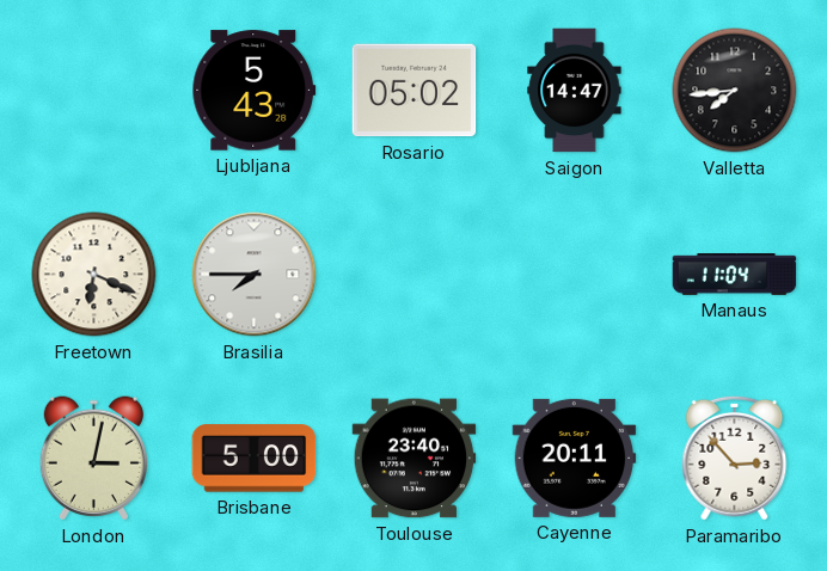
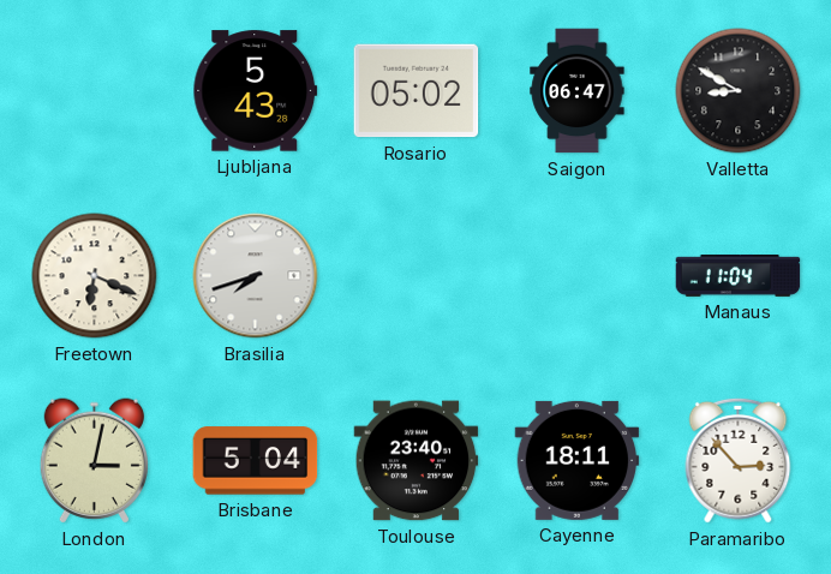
Saigon: 14:47 -> 06:47 (578, 91)
Valletta: 7:44 -> 8:50 (739, 91)
Brasilia: 7:45 -> 7:42 (256, 276)
Brisbane: 5:00 -> 5:04 (256, 461)
Cayenne: 20:11 -> 18:11 (578, 460)
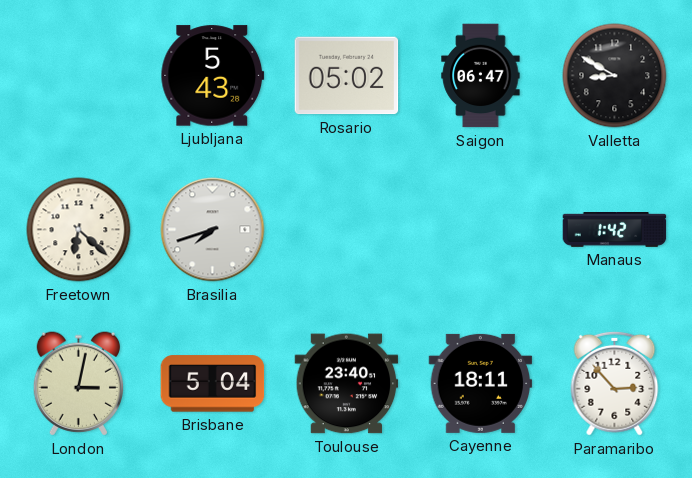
Freetown: 6:19 -> 6:22 (79, 230)
Manaus: 11:04 -> 1:42 (615, 230)
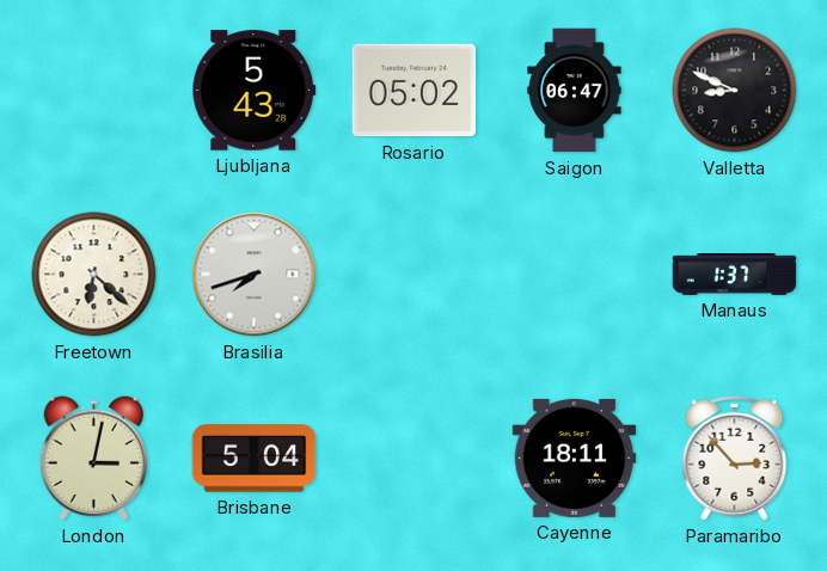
Valletta: 8:50 -> 8:49 (735, 91)
Manaus: 1:42 -> 1:37 (735, 275)
Toulouse: 23:40 -> none (347, 384)
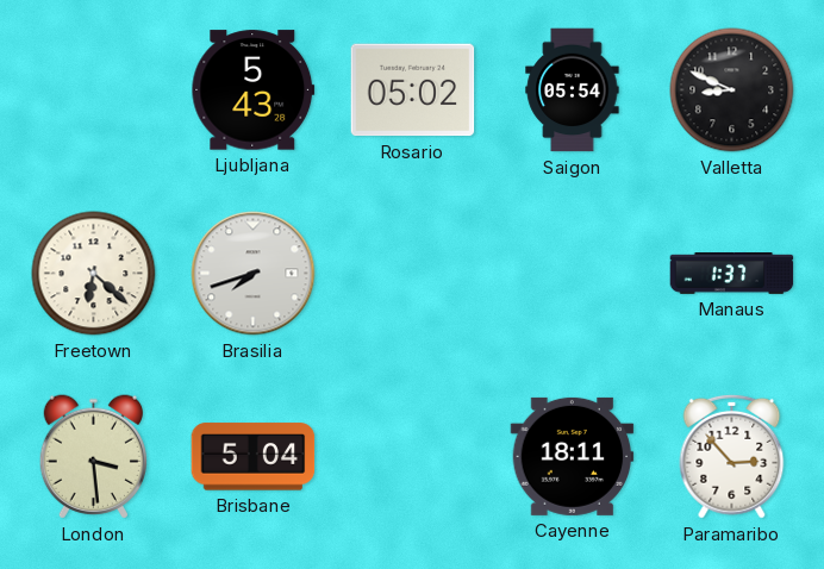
Saigon: 06:47 -> 05:54 (573, 90)
London: 3:02 -> 3:29 (93, 457)
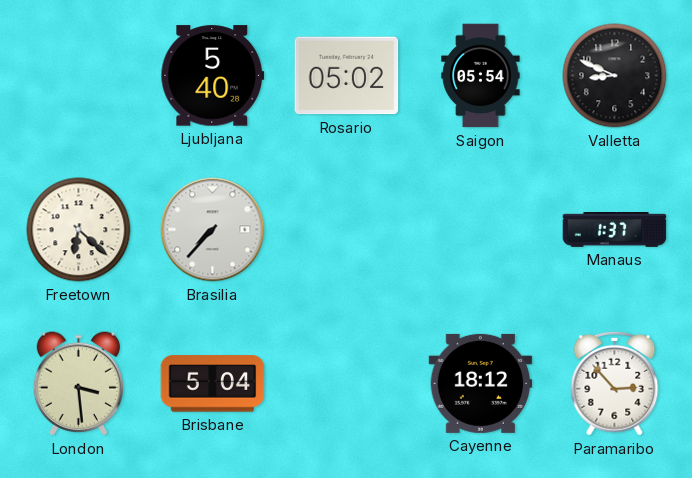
Ljubljana: 5:43 -> 5:40 (213, 76)
Brasilia: 7:42 -> 7:37 (213, 230)
Cayenne: 18:11 -> 18:12 (481, 383)
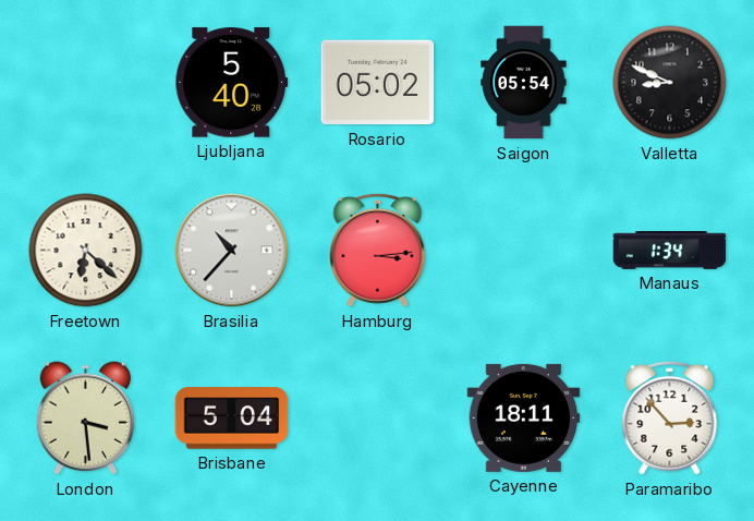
Brasilia: 7:37 -> 10:37 (232, 251)
Hamburg: none -> 3:14 (378, 250)
Manaus: 1:37 -> 1:34 (670, 251)
Cayenne: 18:12 -> 18:11 (524, 417)
